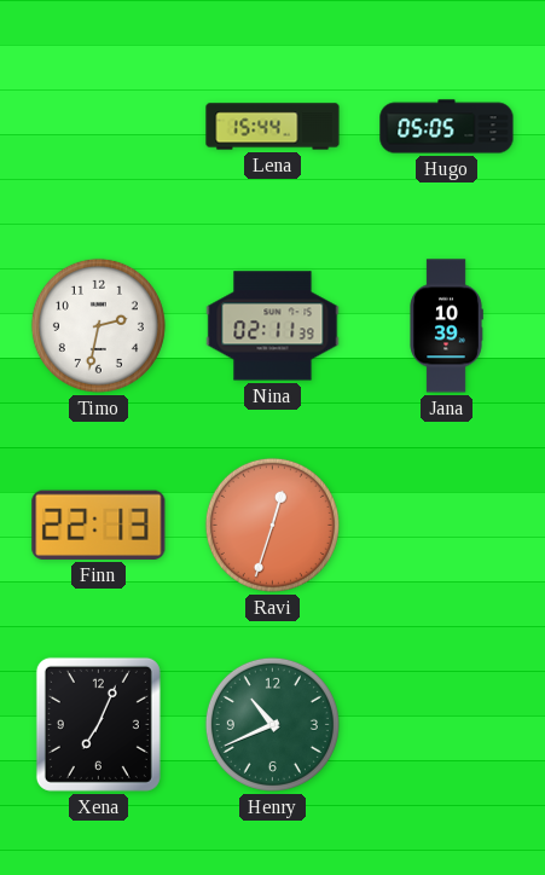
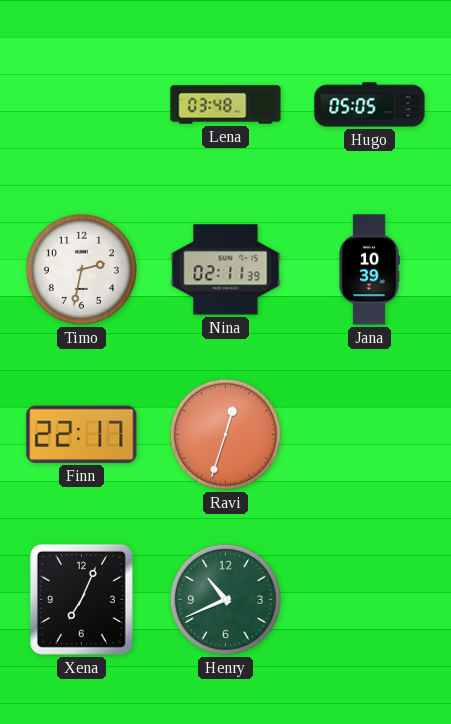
Lena: 15:44 -> 03:48 (226, 105)
Finn: 22:13 -> 22:17 (82, 434)
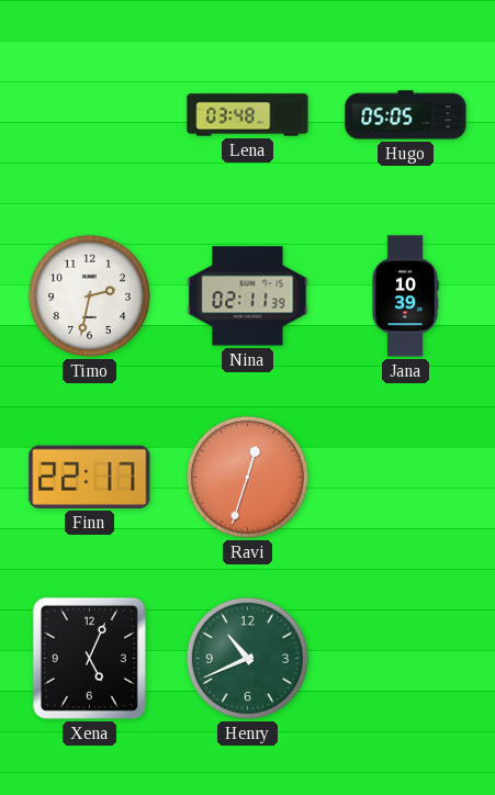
Xena: 7:04 -> 5:04 (89, 658)
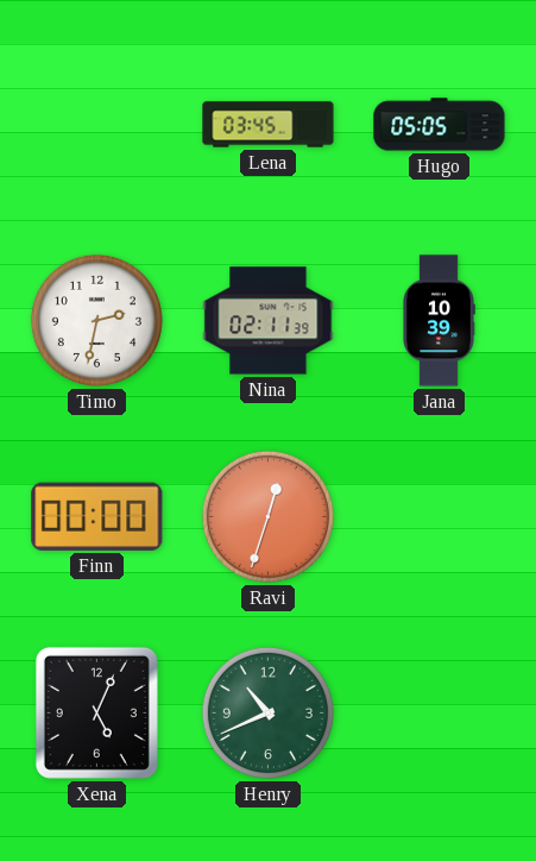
Lena: 03:48 -> 03:45 (269, 125)
Finn: 22:17 -> 00:00 (97, 516)
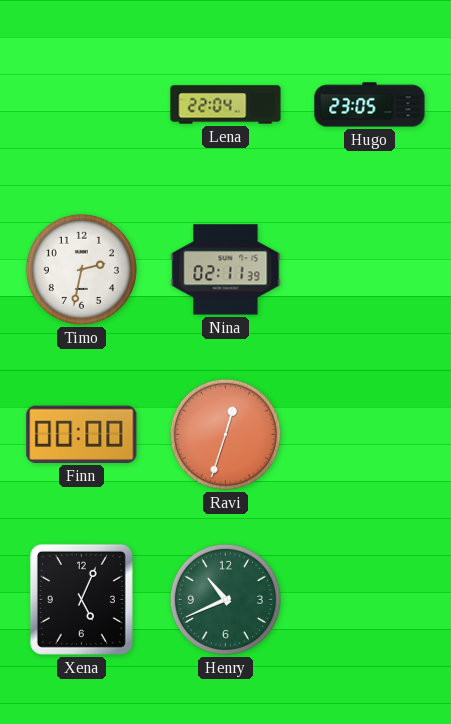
Lena: 03:45 -> 22:04 (226, 105)
Hugo: 05:05 -> 23:05 (370, 105)
Jana: 10:39 -> none (439, 321)
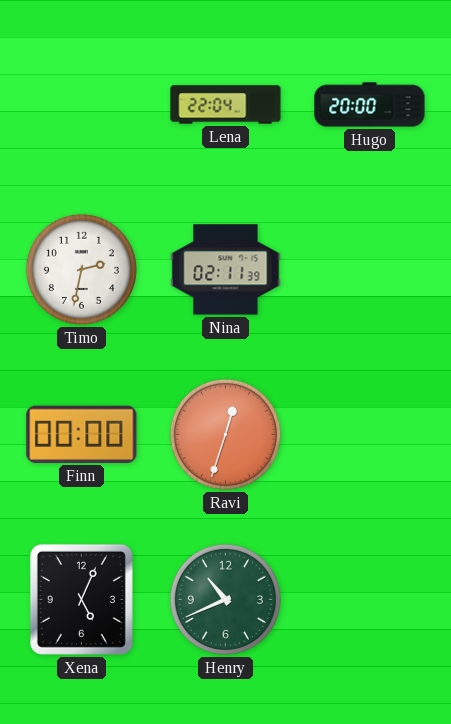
Hugo: 23:05 -> 20:00 (370, 105)
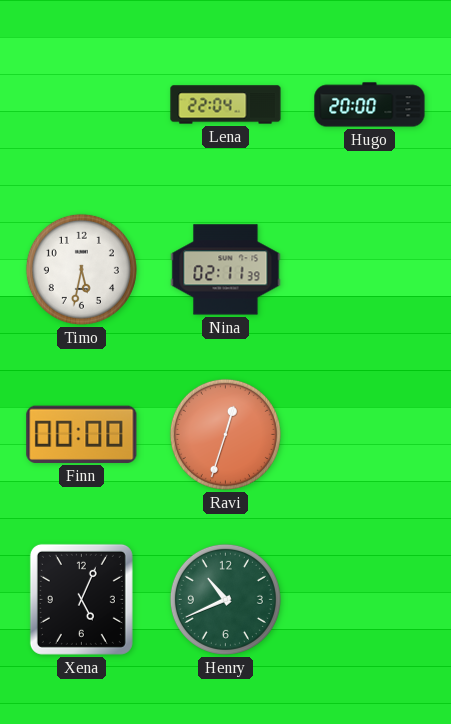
Timo: 2:32 -> 5:32 (81, 269)
